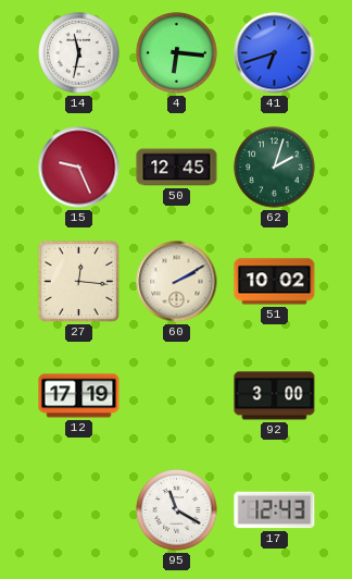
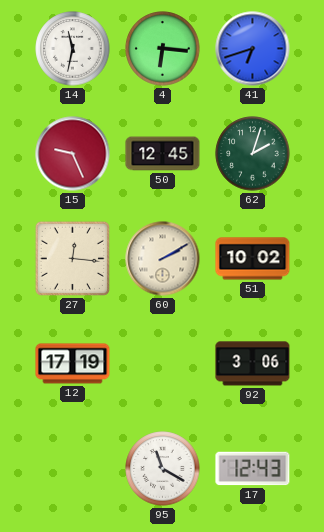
92: 3:00 -> 3:06 (253, 364)
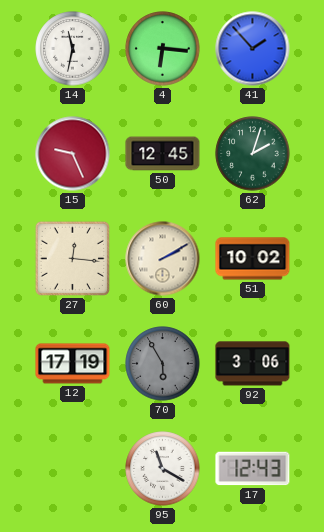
41: 6:42 -> 1:53 (253, 49)
70: none -> 5:55 (163, 364)
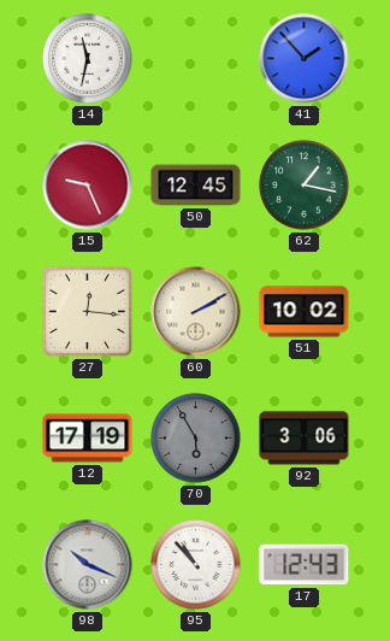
4: 6:16 -> none (163, 49)
62: 2:03 -> 1:17 (305, 186)
98: none -> 10:19 (88, 565)
95: 11:20 -> 10:53 (196, 565)
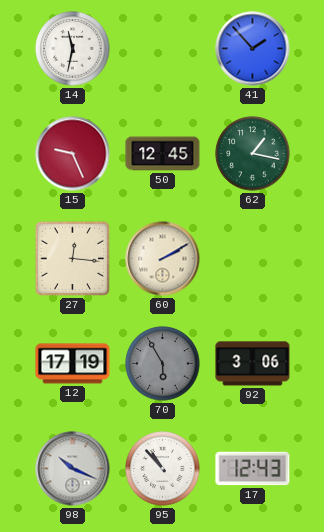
51: 10:02 -> none (305, 312)
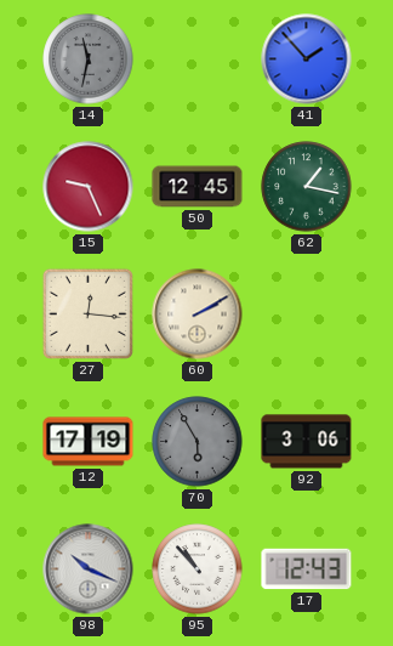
14 dial: white -> grey (89, 59)
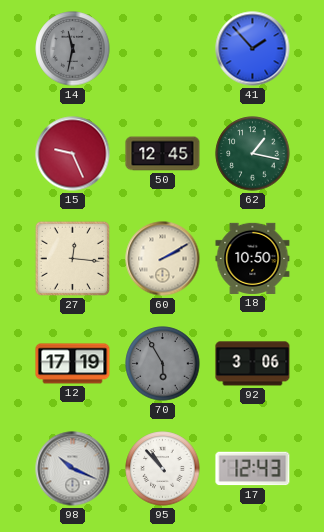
18: none -> 10:50 (253, 258)
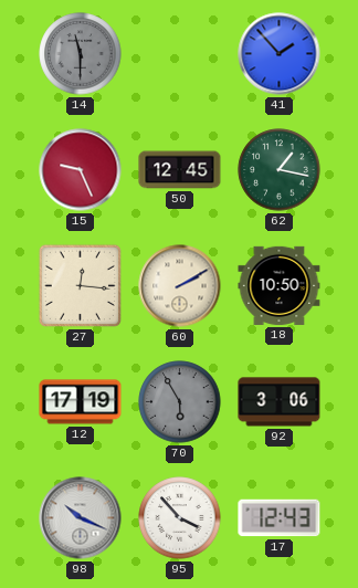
14: 11:32 -> 11:30 (81, 54)
95: 10:53 -> 3:53 (180, 518)
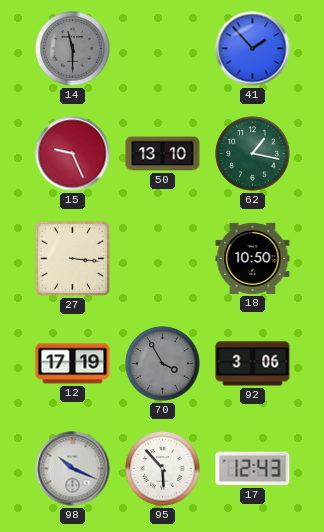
50: 12:45 -> 13:10 (163, 154)
27: 12:16 -> 3:16 (72, 258)
60: 2:10 -> none (180, 286)
70: 5:55 -> 3:55 (163, 364)
95: 3:53 -> 5:53 (163, 469)
